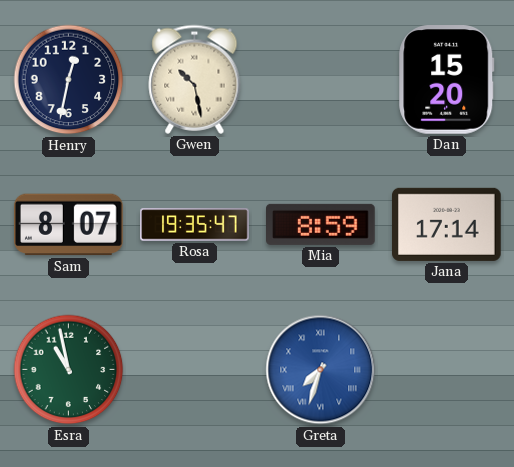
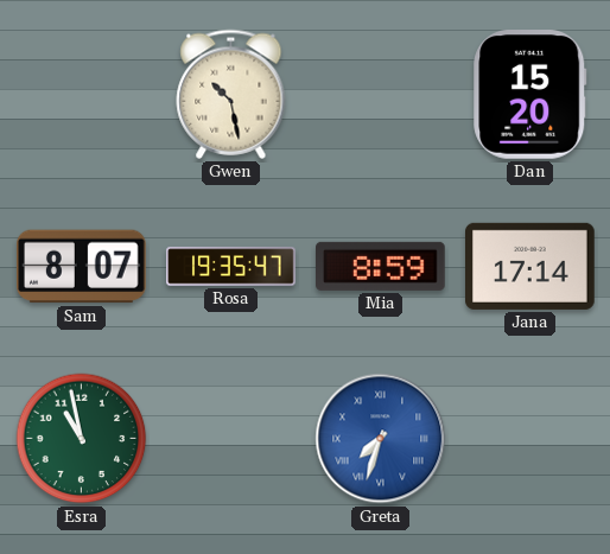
Henry: 12:32 -> none (69, 80)
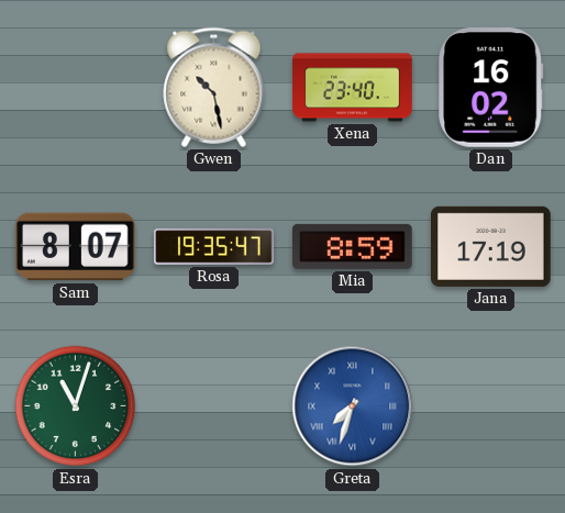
Xena: none -> 23:40 (353, 88)
Dan: 15:20 -> 16:02 (491, 88)
Jana: 17:14 -> 17:19 (491, 246)
Esra: 10:58 -> 11:03 (76, 406)
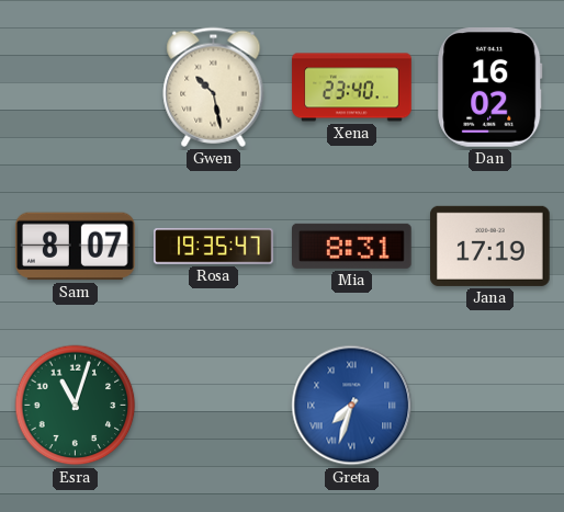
Mia: 8:59 -> 8:31 (352, 246)
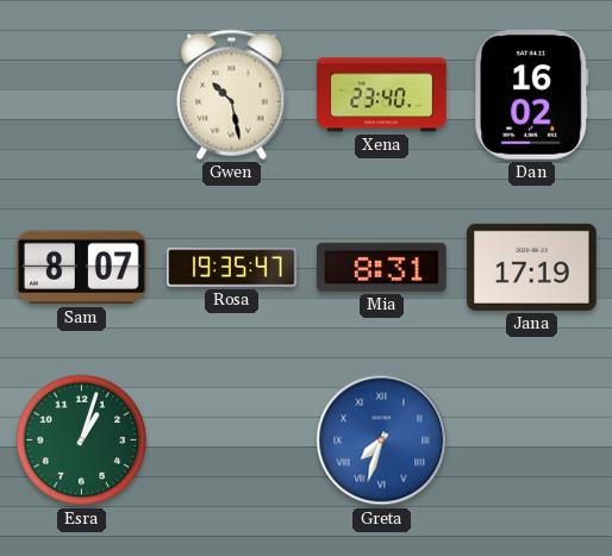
Esra: 11:03 -> 1:03 (82, 441)
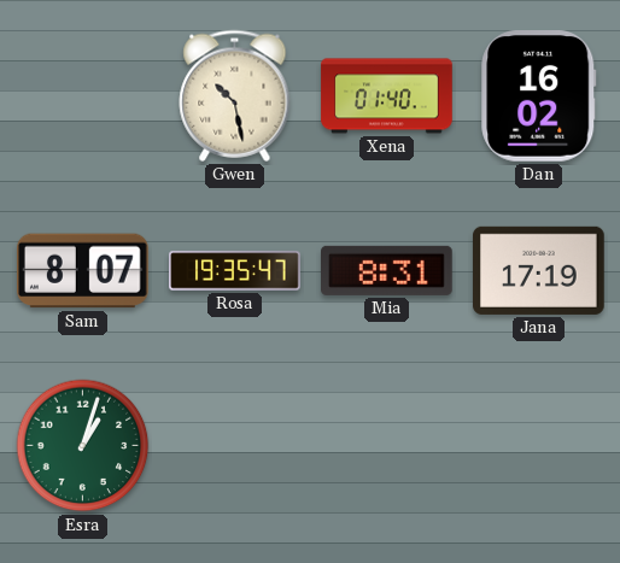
Xena: 23:40 -> 01:40 (387, 96)
Greta: 7:33 -> none (382, 441)
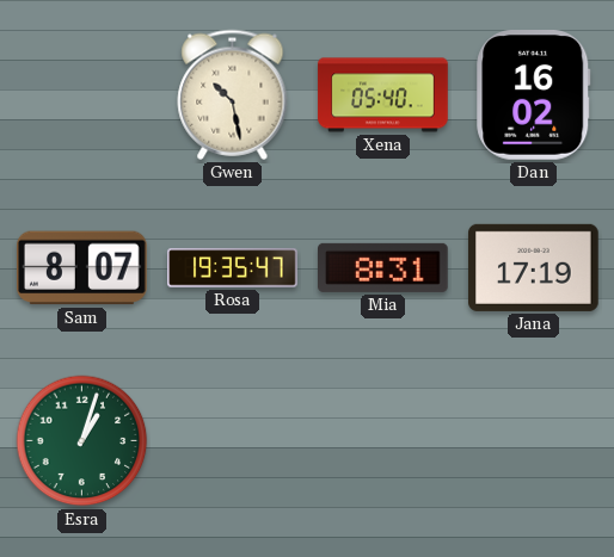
Xena: 01:40 -> 05:40 (383, 95)
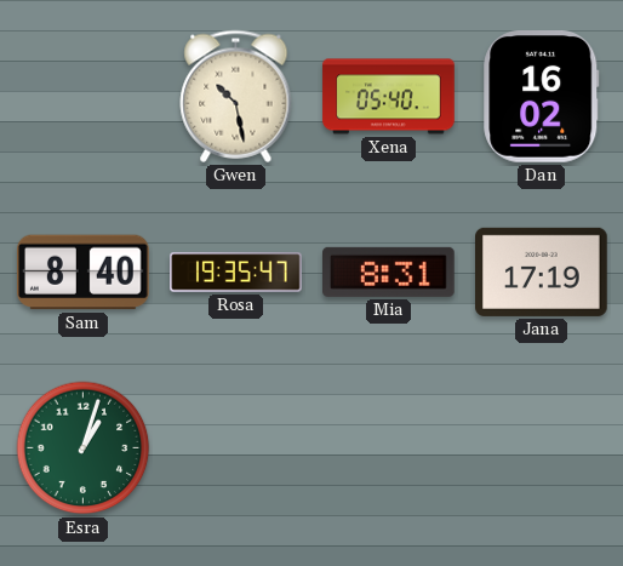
Sam: 8:07 -> 8:40 (84, 273)
